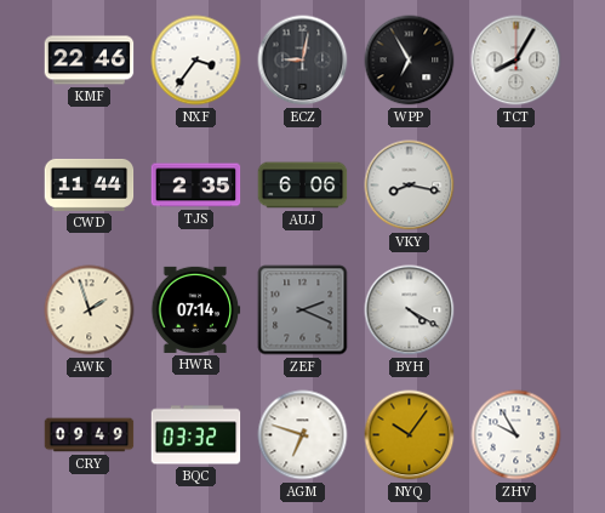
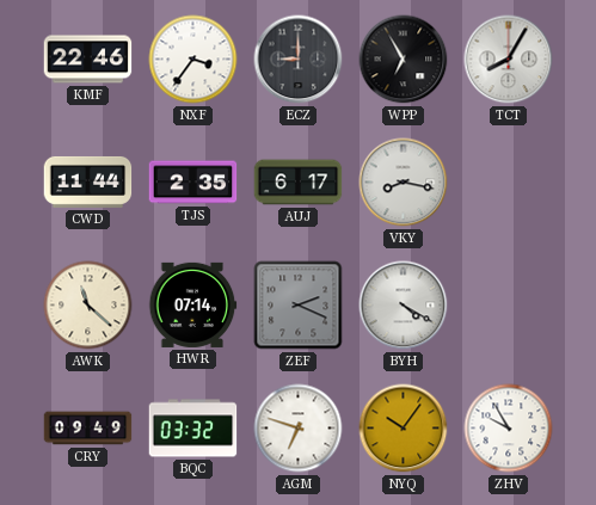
ECZ: 9:02 -> 9:00 (299, 60)
AUJ: 6:06 -> 6:17 (299, 183)
AWK: 1:57 -> 11:22 (88, 306)
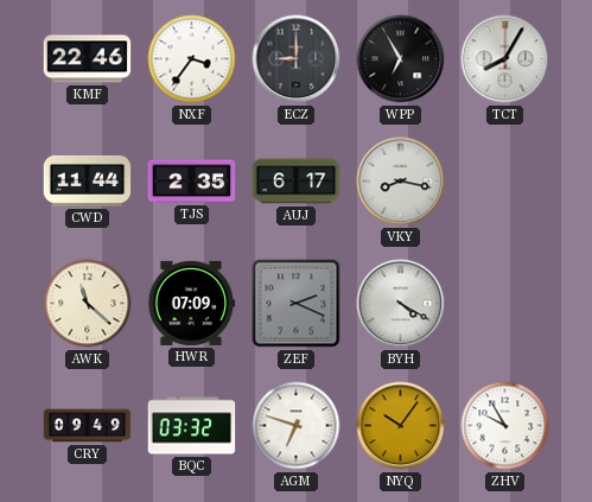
HWR: 07:14 -> 07:09 (192, 303)
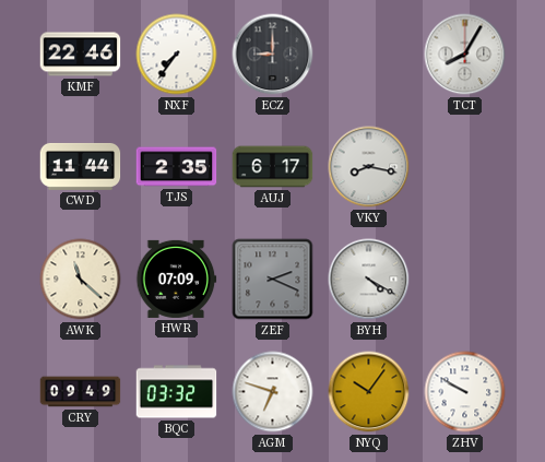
NXF: 3:36 -> 7:36 (177, 55)
WPP: 6:55 -> none (401, 59)
ZHV: 9:55 -> 9:50 (465, 392)
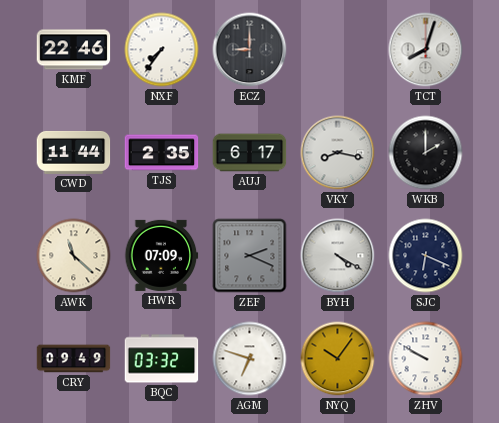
TCT: 8:05 -> 8:03 (426, 50)
WKB: none -> 2:00 (426, 153)
SJC: none -> 6:19 (426, 256)
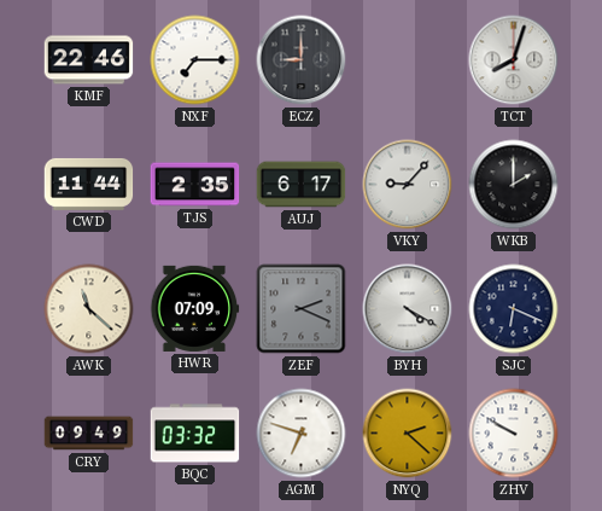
NXF: 7:36 -> 7:15 (195, 60)
VKY: 8:17 -> 9:07 (408, 185)
NYQ: 10:06 -> 2:22 (408, 434)
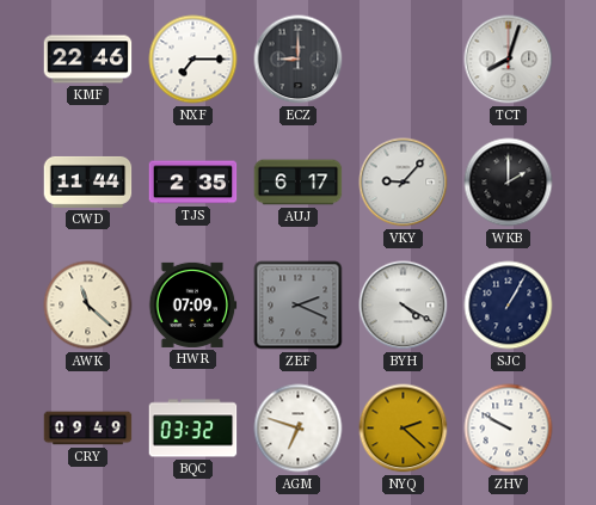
SJC: 6:19 -> 1:05 (509, 306)
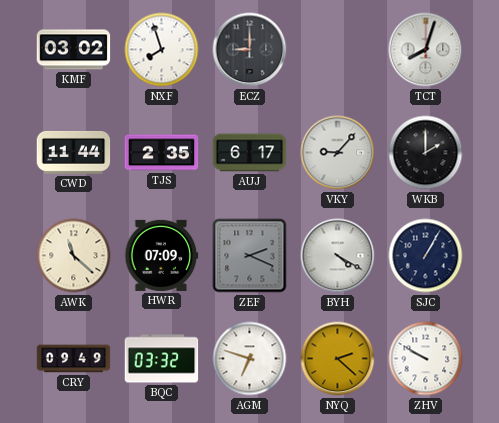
KMF: 22:46 -> 03:02 (74, 50)
NXF: 7:15 -> 7:57 (162, 50)
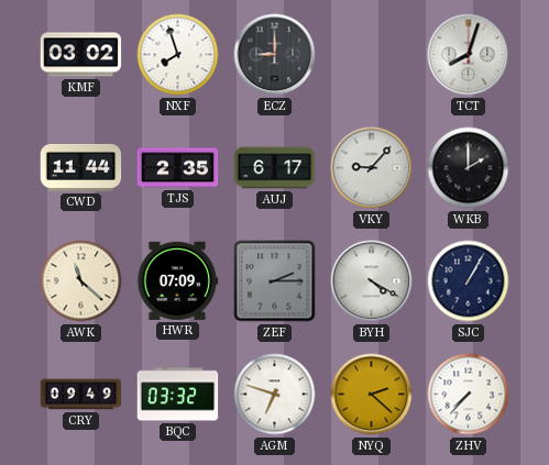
ZEF: 2:19 -> 2:15 (275, 281)
ZHV: 9:50 -> 7:37 (469, 395)
